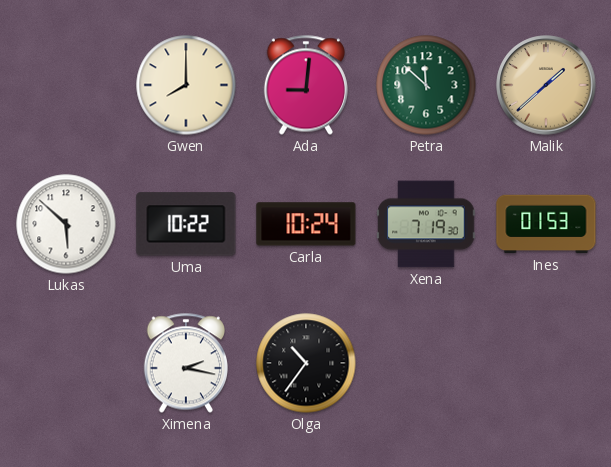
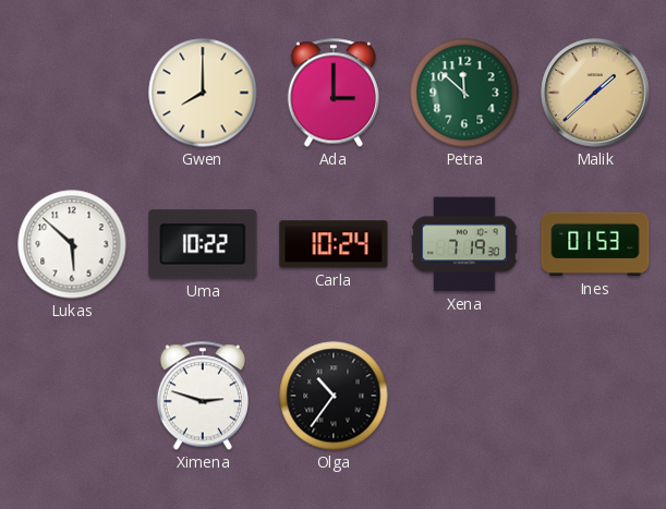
Ada: 9:01 -> 3:00 (332, 93)
Ximena: 2:17 -> 2:48 (202, 396)
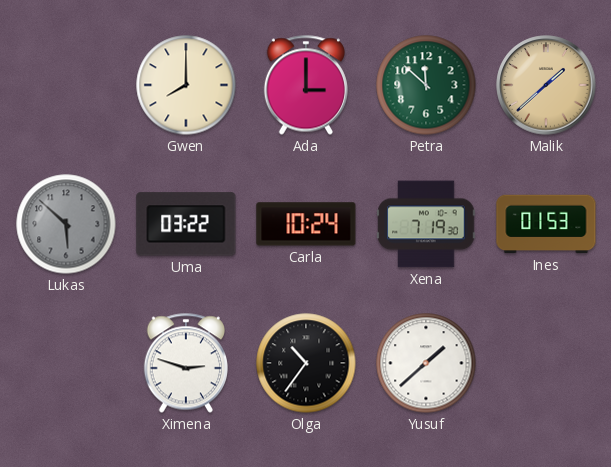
Lukas dial: white -> grey (66, 224)
Uma: 10:22 -> 03:22 (186, 224)
Yusuf: none -> 1:38 (426, 363)
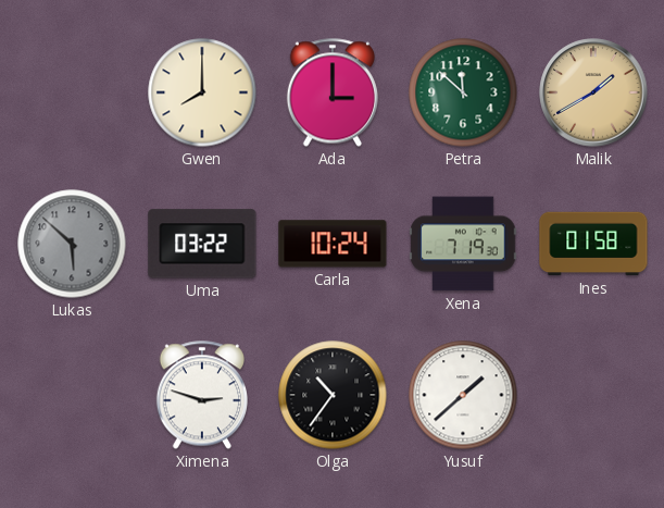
Malik: 1:38 -> 1:40 (593, 92)
Ines: 01:53 -> 01:58 (593, 244)
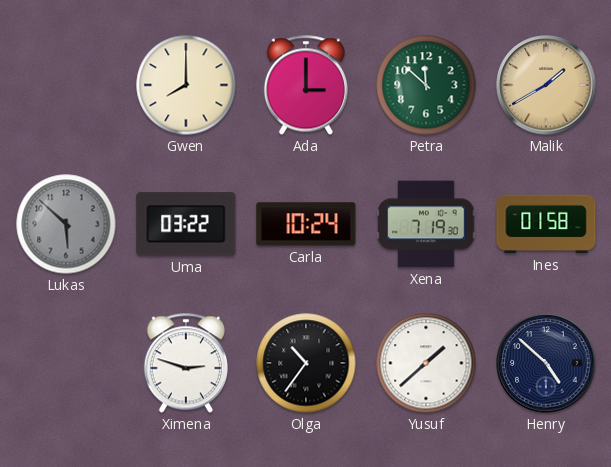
Henry: none -> 4:52 (546, 363)
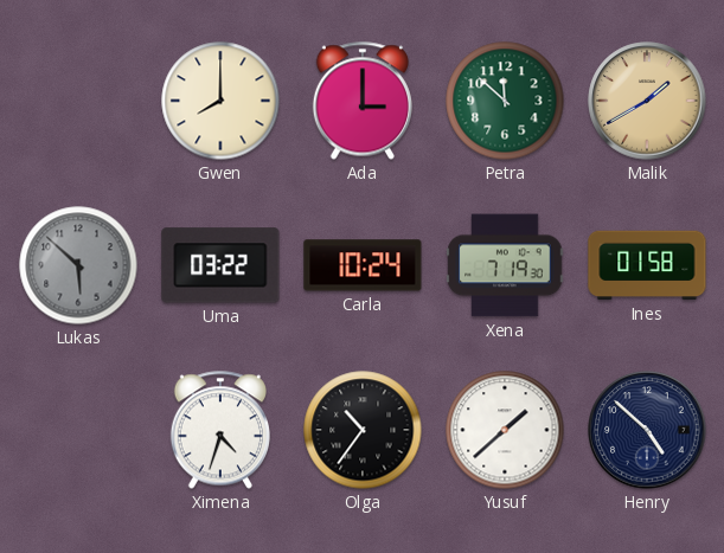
Ximena: 2:48 -> 4:33 (219, 430)
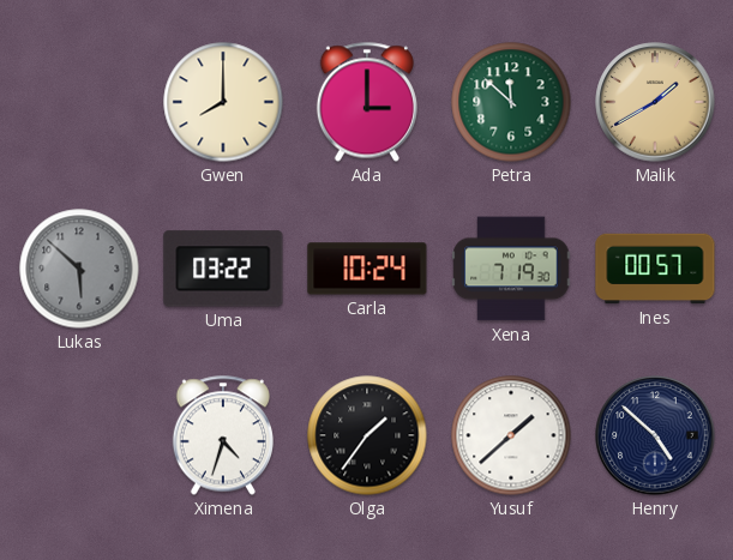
Ines: 01:58 -> 00:57 (655, 269)
Olga: 10:36 -> 1:36 (367, 435)
